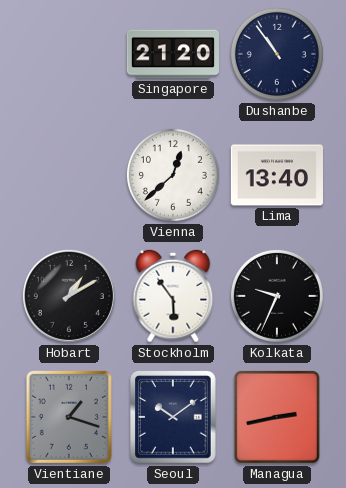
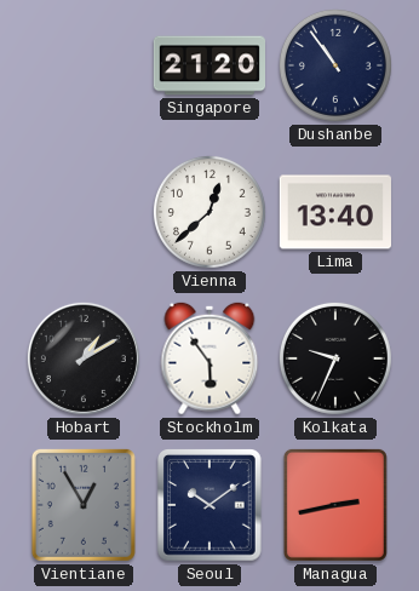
Vientiane: 1:18 -> 12:55 (84, 505)
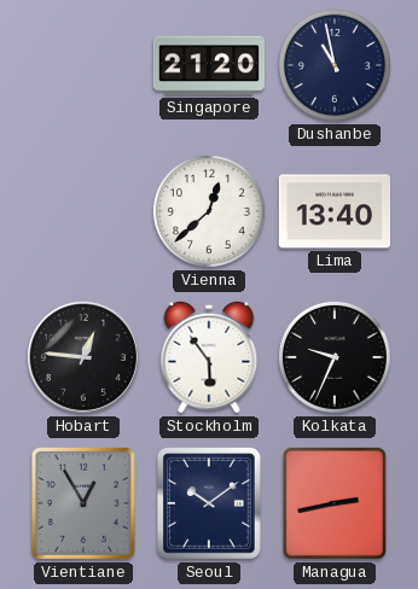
Dushanbe: 10:54 -> 10:58 (335, 65)
Hobart: 1:10 -> 12:46 (83, 357)
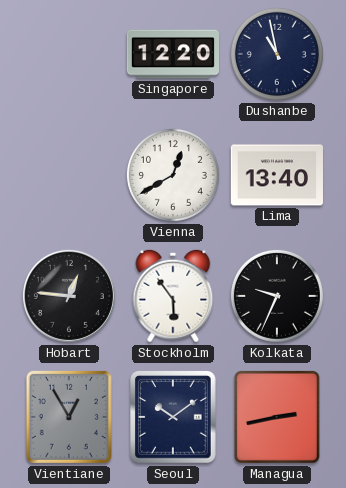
Singapore: 21:20 -> 12:20 (172, 54)
Vienna: 12:38 -> 12:40 (173, 175)
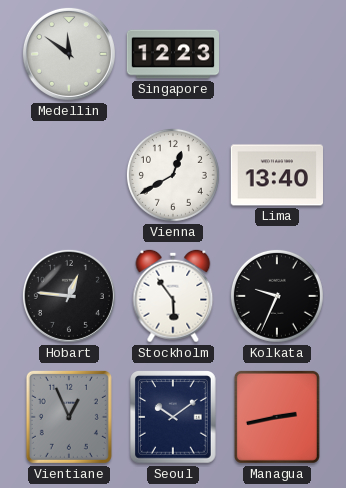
Medellin: none -> 11:51 (69, 54)
Singapore: 12:20 -> 12:23 (172, 54)
Dushanbe: 10:58 -> none (277, 54)
Vientiane: 12:55 -> 12:56 (69, 417)
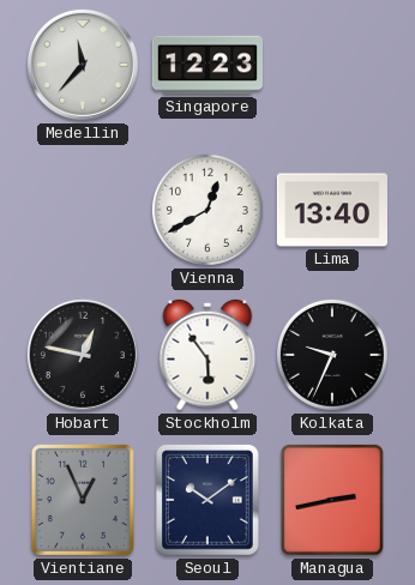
Medellin: 11:51 -> 11:37 (83, 65)
Hobart: 12:46 -> 12:47 (83, 355)
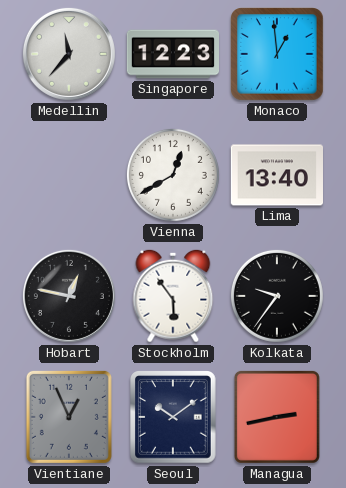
Monaco: none -> 12:59 (277, 54)
Kolkata: 9:34 -> 9:36 (277, 296)
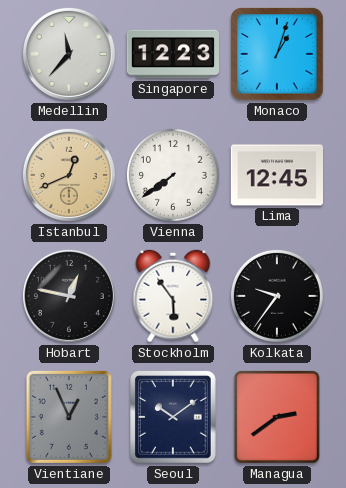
Monaco: 12:59 -> 1:03 (277, 54)
Istanbul: none -> 12:41 (69, 175)
Vienna: 12:40 -> 7:39 (173, 175)
Lima: 13:40 -> 12:45 (276, 175)
Managua: 2:43 -> 2:39 (277, 417)
